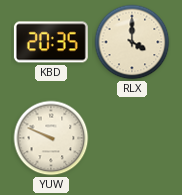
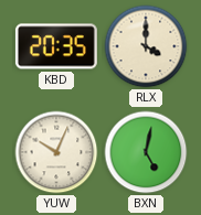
YUW: 9:49 -> 10:04 (56, 152)
BXN: none -> 5:02 (146, 152)
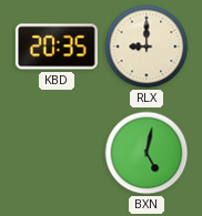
RLX: 4:00 -> 9:00 (147, 47)
YUW: 10:04 -> none (56, 152)
